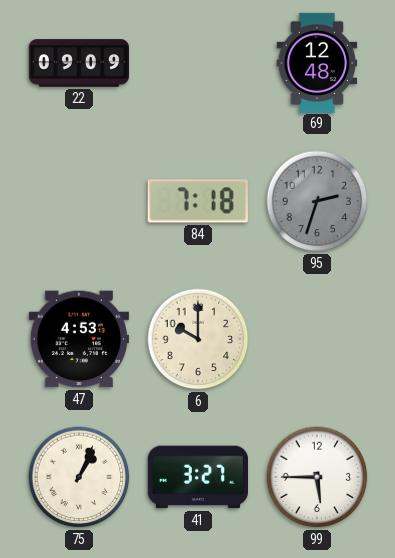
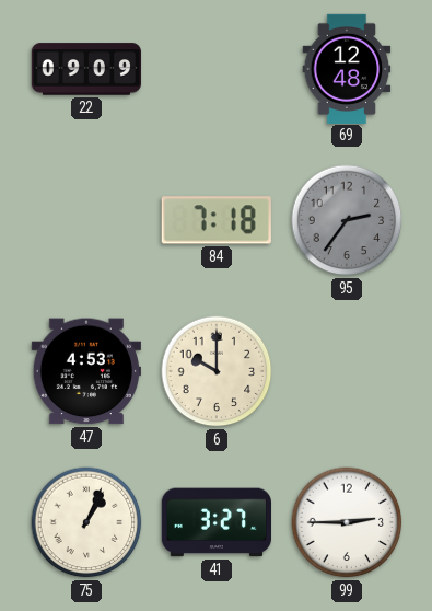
95: 2:33 -> 2:36 (347, 220)
99: 5:45 -> 2:45 (347, 522)
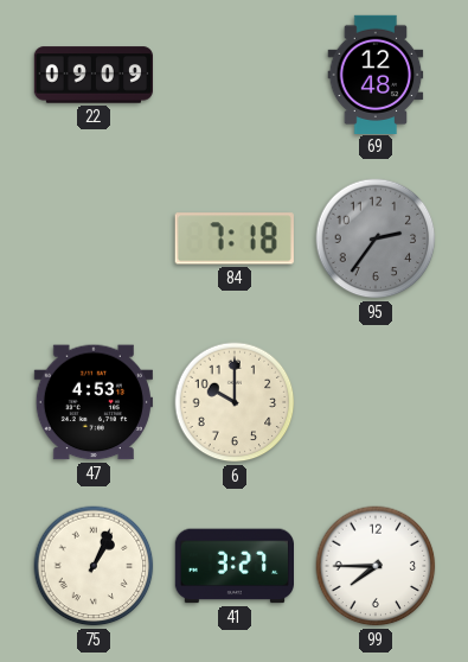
99: 2:45 -> 7:45 (376, 566)
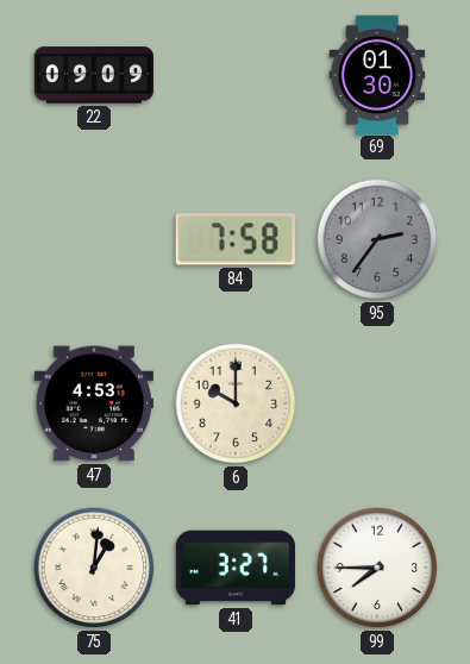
69: 12:48 -> 01:30 (377, 74)
84: 7:18 -> 7:58 (236, 239)
75: 1:04 -> 1:01 (94, 568)
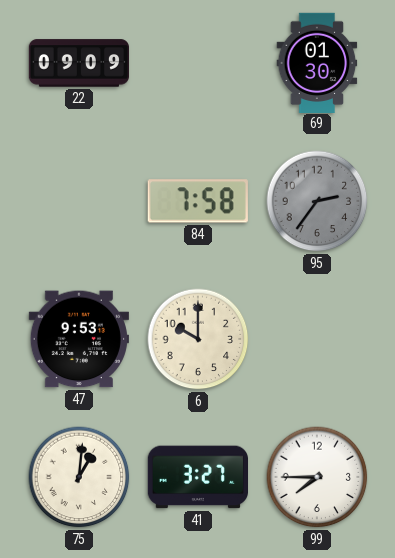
47: 4:53 -> 9:53 (79, 339)
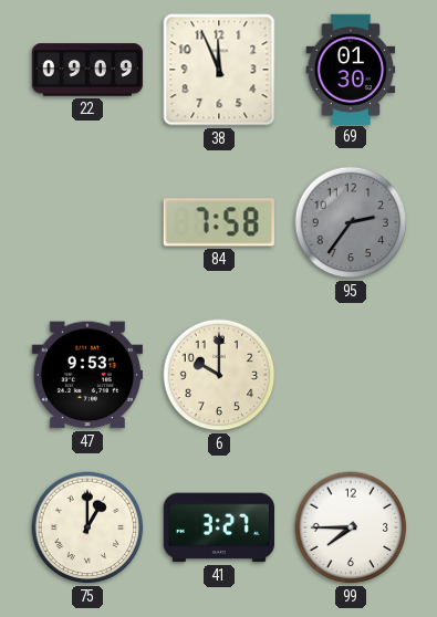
38: none -> 11:56 (219, 70)
75: 1:01 -> 1:00 (87, 527)
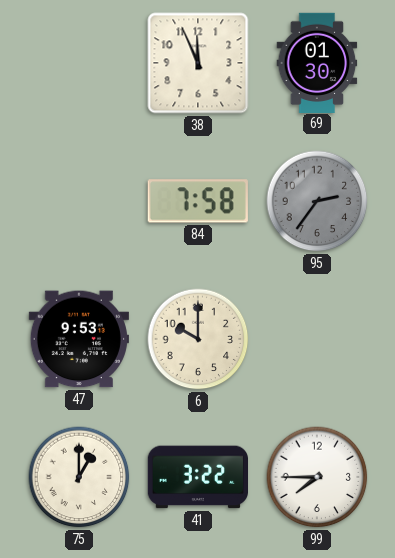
22: 09:09 -> none (86, 70)
41: 3:27 -> 3:22 (197, 477)
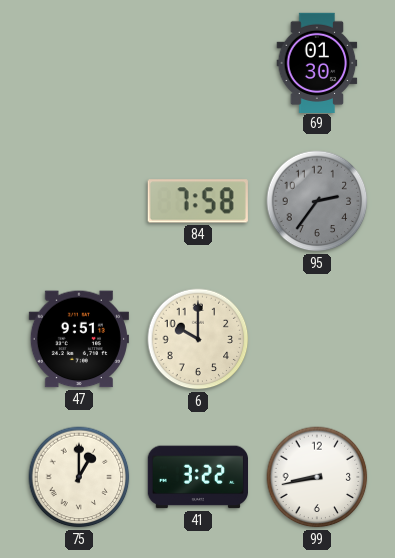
38: 11:56 -> none (198, 63)
47: 9:53 -> 9:51 (79, 339)
99: 7:45 -> 8:43 (317, 477)
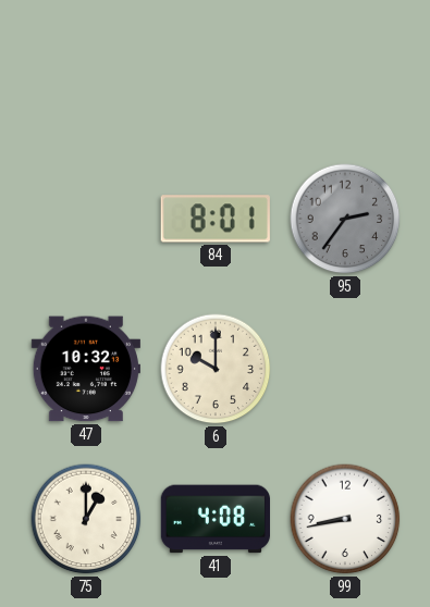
69: 01:30 -> none (317, 62)
84: 7:58 -> 8:01 (216, 219)
47: 9:51 -> 10:32 (86, 369)
41: 3:22 -> 4:08 (214, 519)
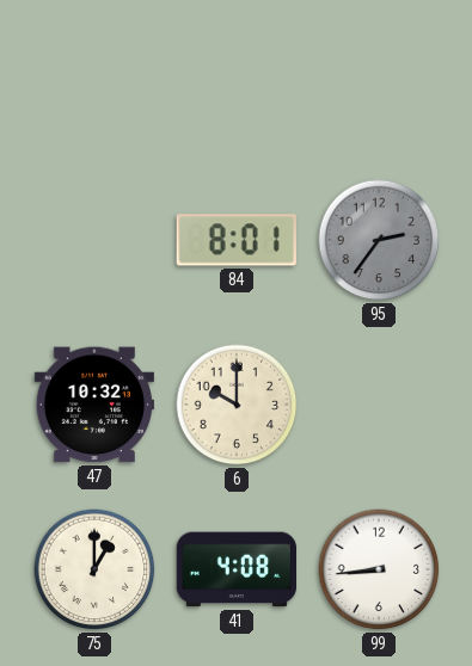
99: 8:43 -> 8:44 (379, 569)
